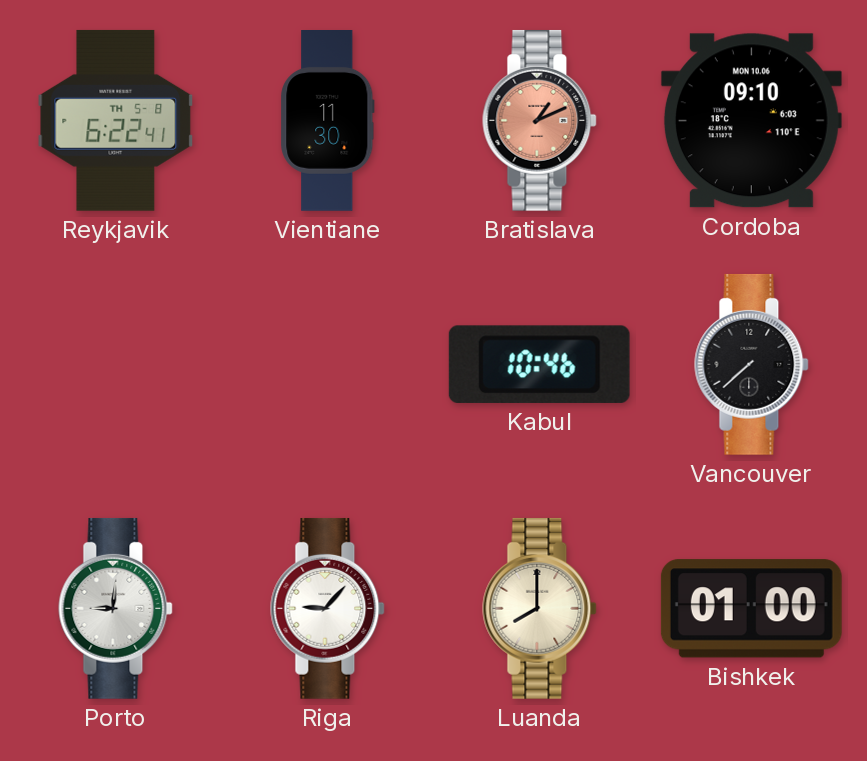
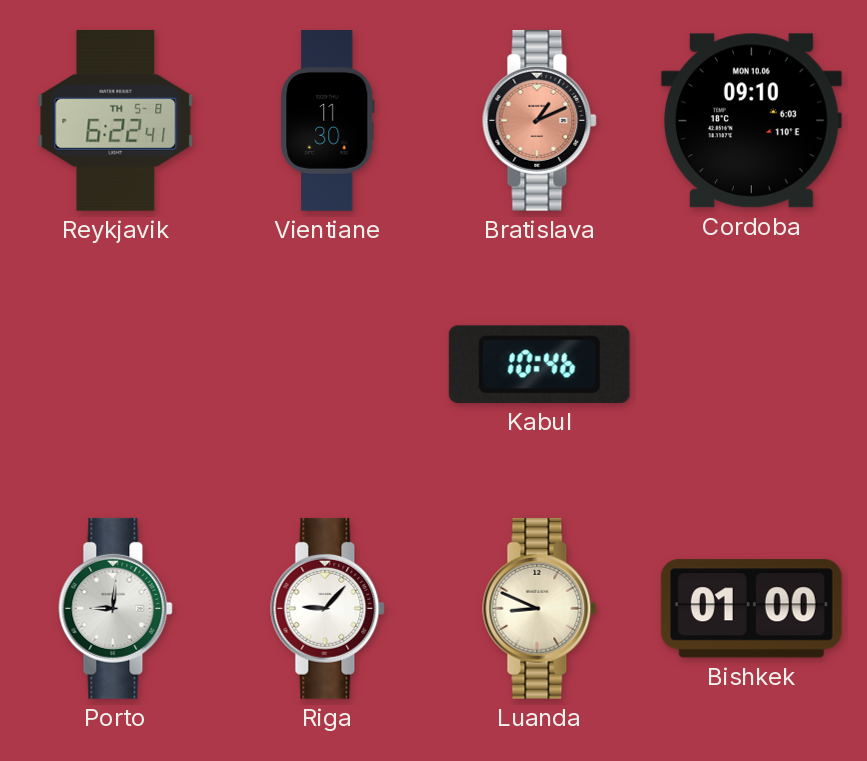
Vancouver: 7:38 -> none (752, 364)
Luanda: 8:00 -> 8:49 (540, 608)
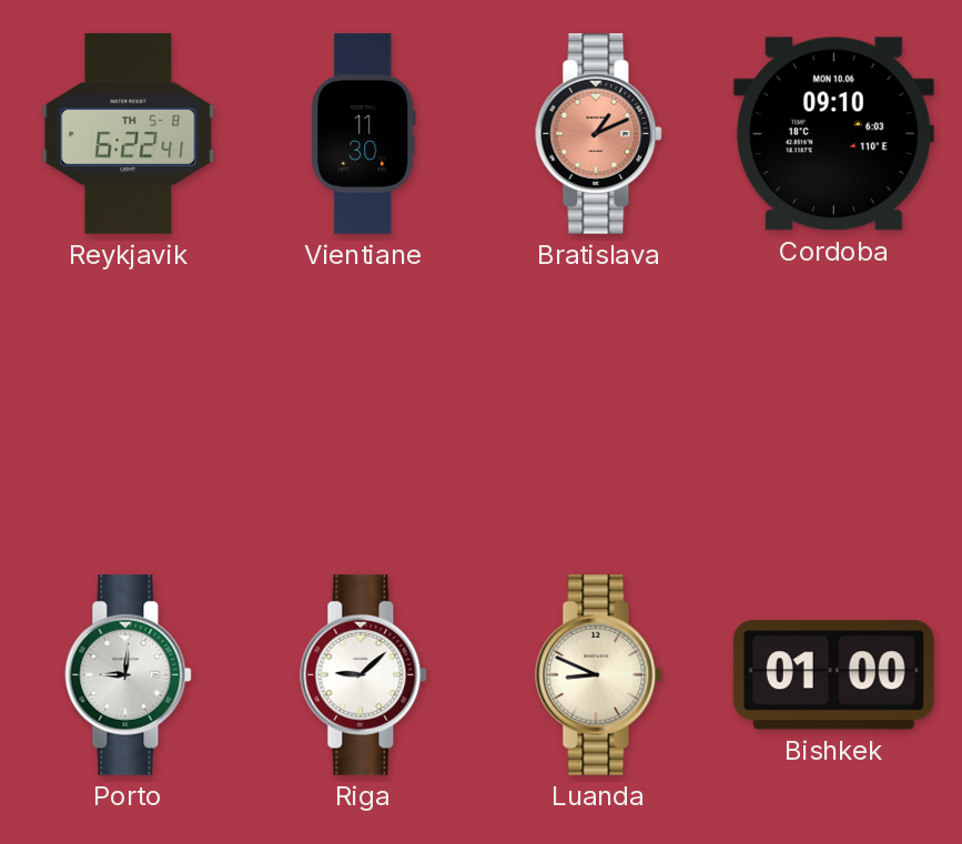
Kabul: 10:46 -> none (539, 364)
Riga: 9:07 -> 9:08 (364, 674)
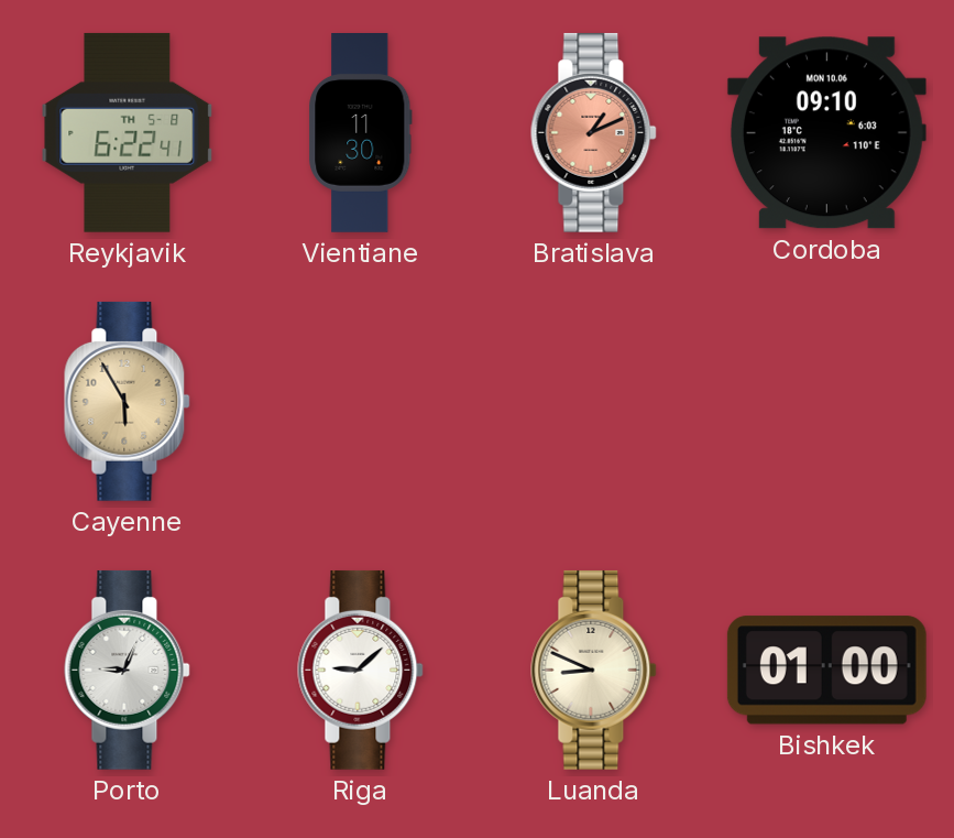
Cayenne: none -> 5:55 (128, 401)
Porto: 9:01 -> 9:04 (128, 670)
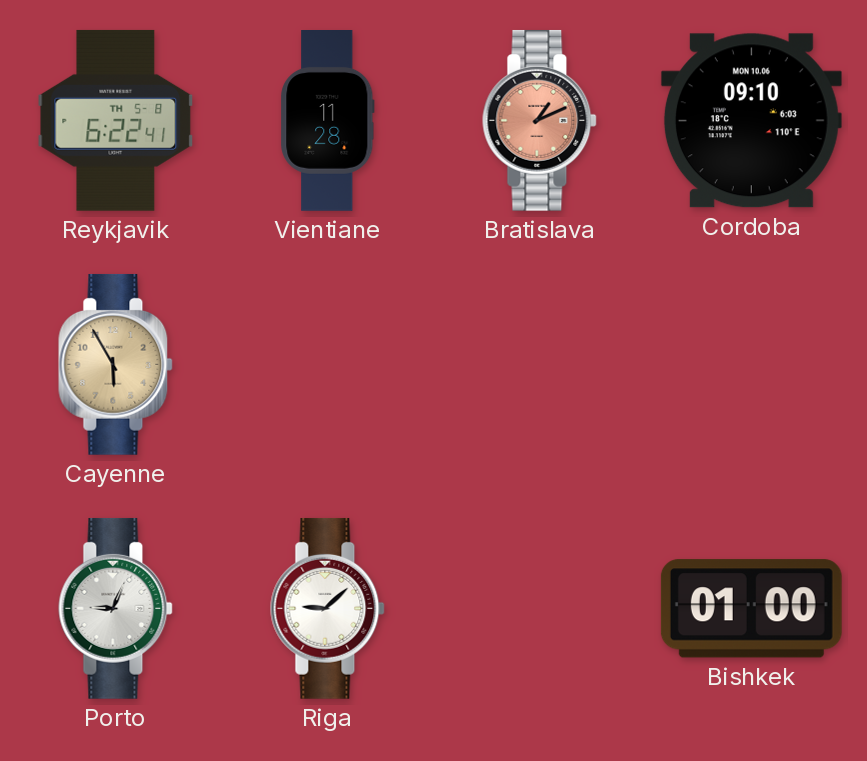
Vientiane: 11:30 -> 11:28 (328, 121)
Luanda: 8:49 -> none (594, 670)
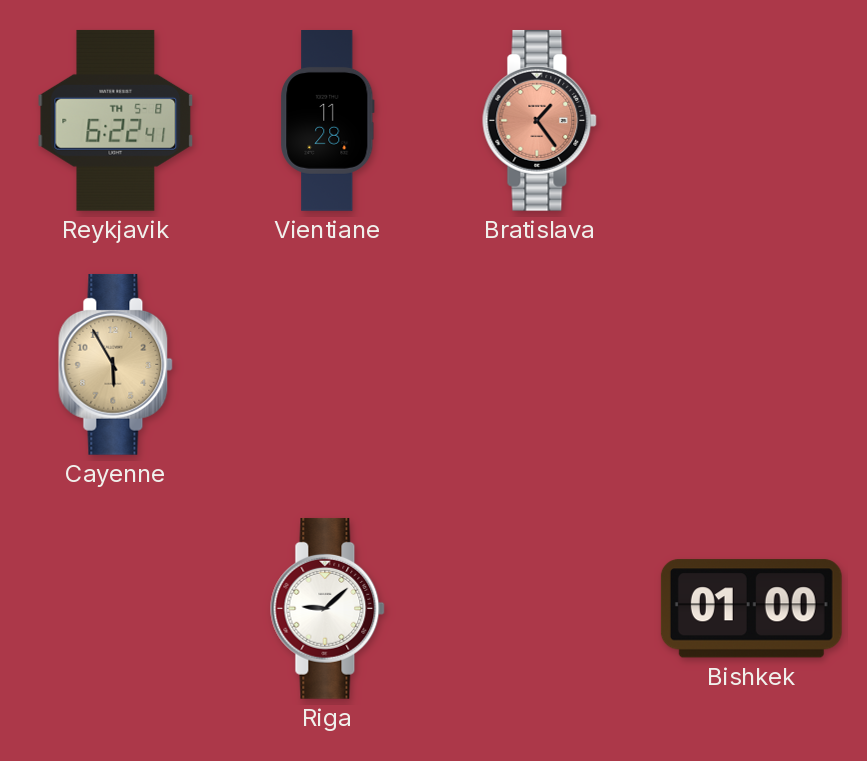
Bratislava: 1:11 -> 1:24 (540, 120)
Cordoba: 09:10 -> none (751, 121)
Porto: 9:04 -> none (116, 608)
